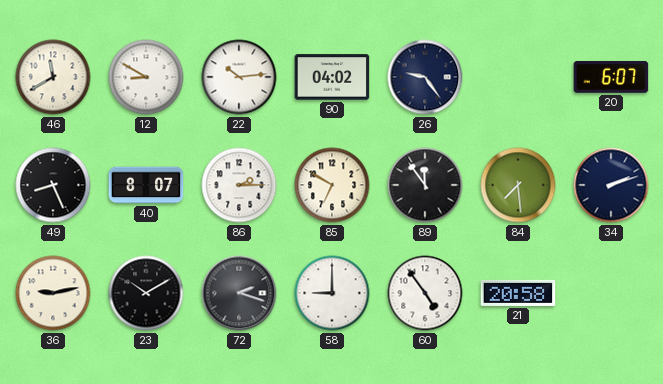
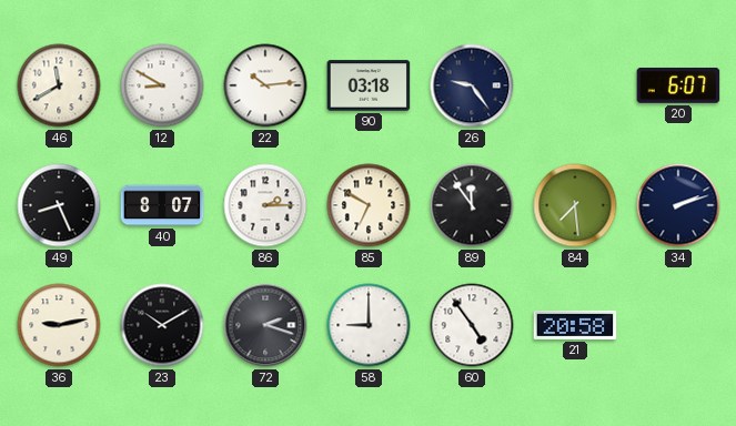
90: 04:02 -> 03:18 (369, 85)
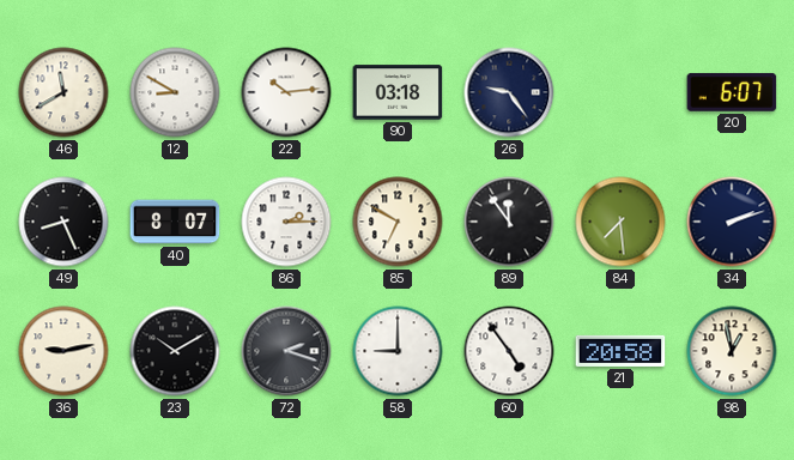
98: none -> 12:58 (732, 351)
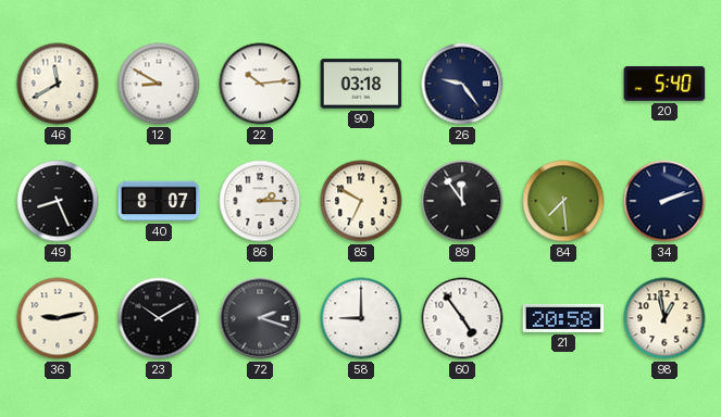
20: 6:07 -> 5:40 (664, 84)
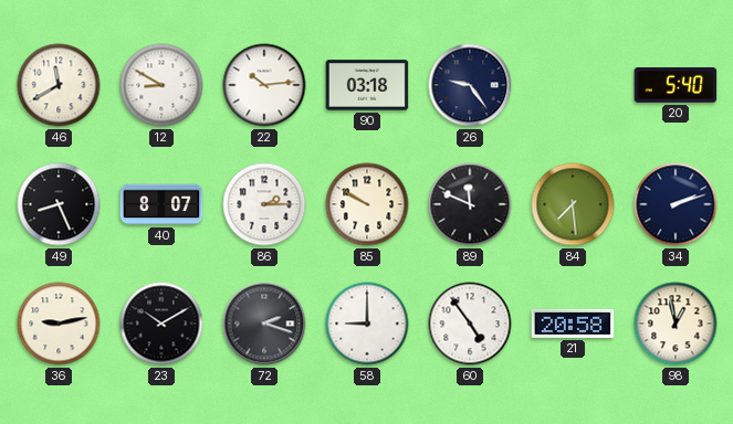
85: 6:50 -> 9:50 (367, 204)
89: 11:54 -> 11:49 (470, 204)
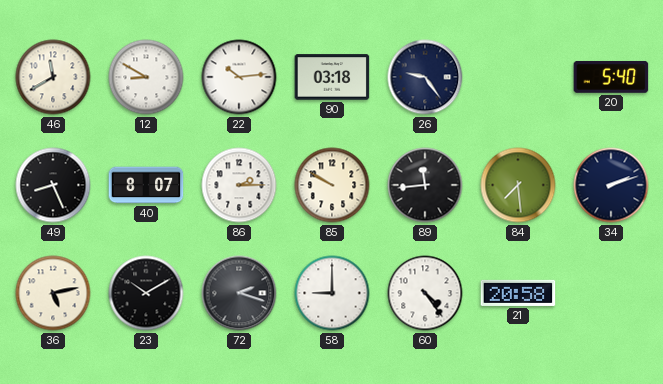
89: 11:49 -> 11:44 (425, 185)
36: 9:13 -> 5:13 (53, 293)
60: 4:54 -> 4:24 (425, 293)
98: 12:58 -> none (676, 324)
